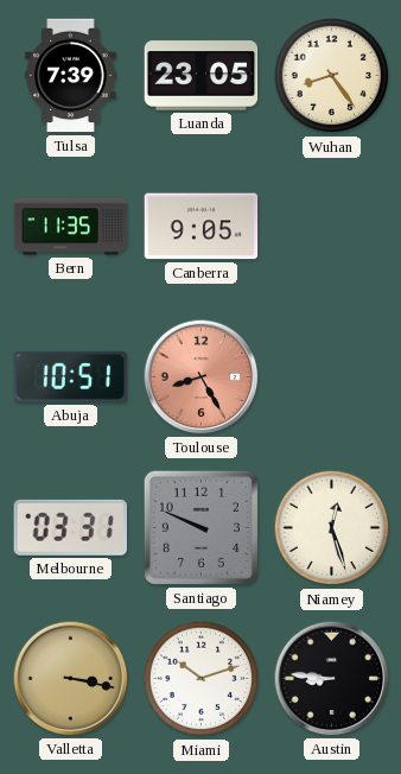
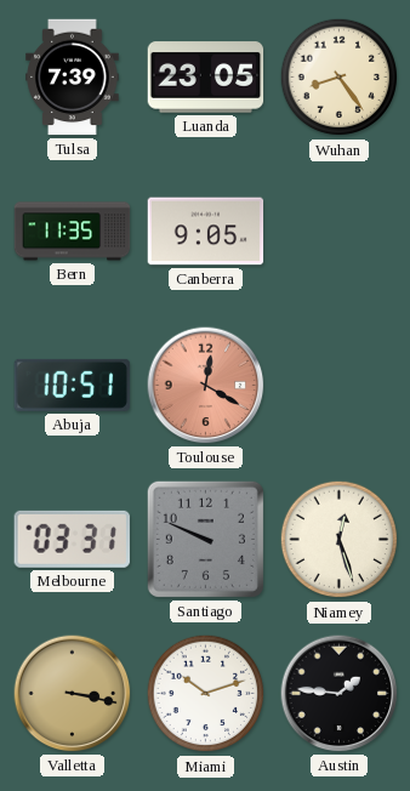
Toulouse: 8:25 -> 12:20 (206, 386)
Austin: 8:46 -> 1:46 (340, 694)
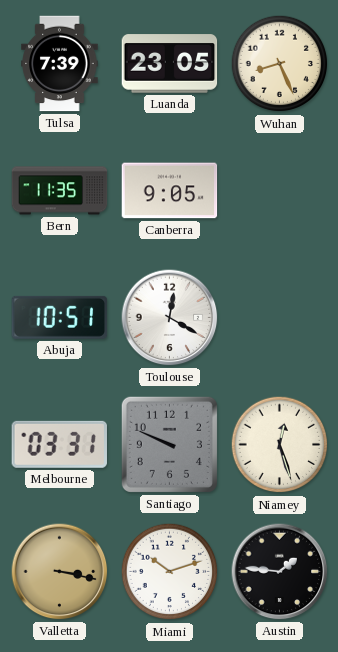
Wuhan: 8:24 -> 8:26 (280, 64)
Toulouse dial: salmon -> white (170, 318)
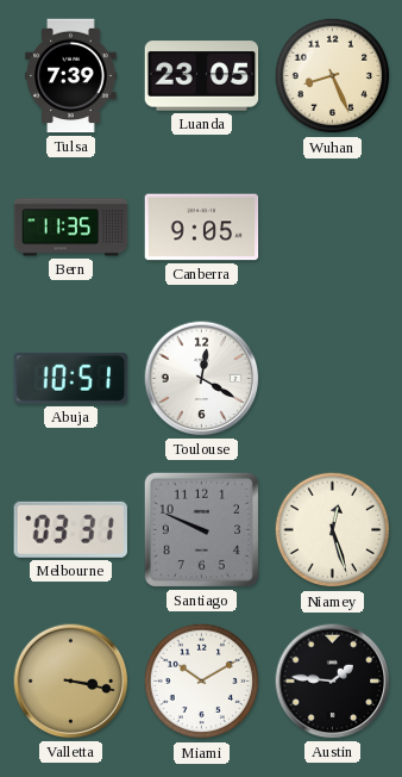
Miami: 10:12 -> 10:10 (202, 682)
